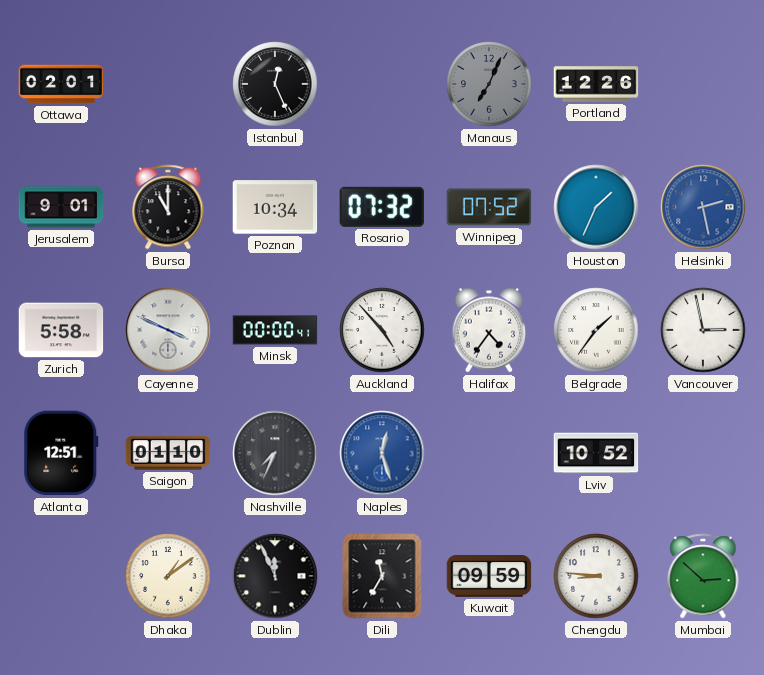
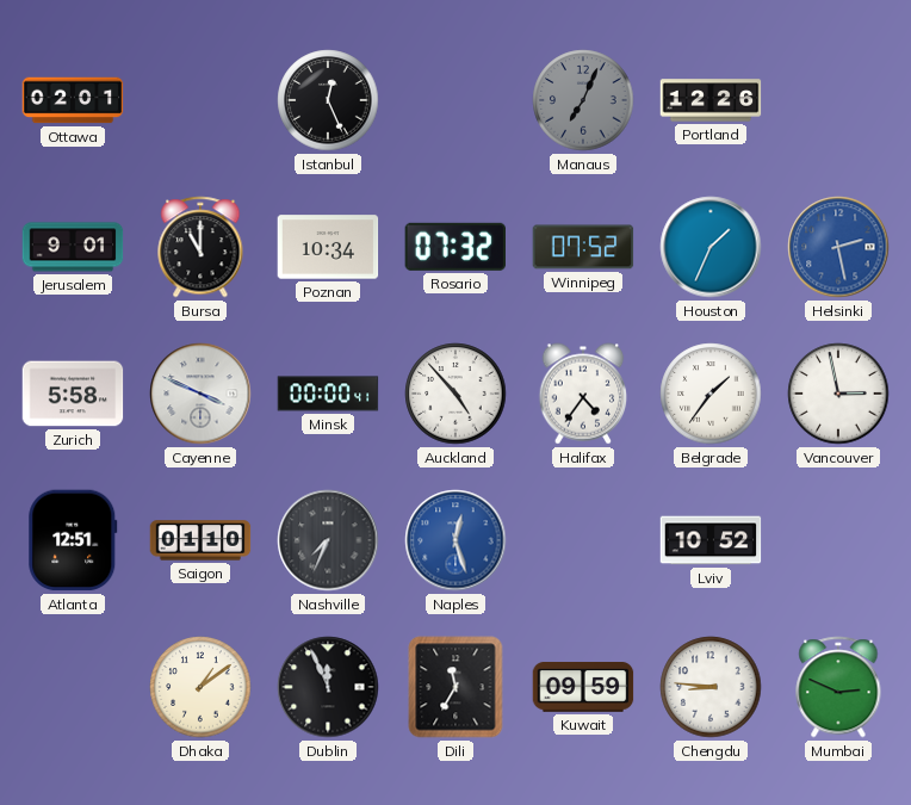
Mumbai: 2:52 -> 2:49 (838, 687)
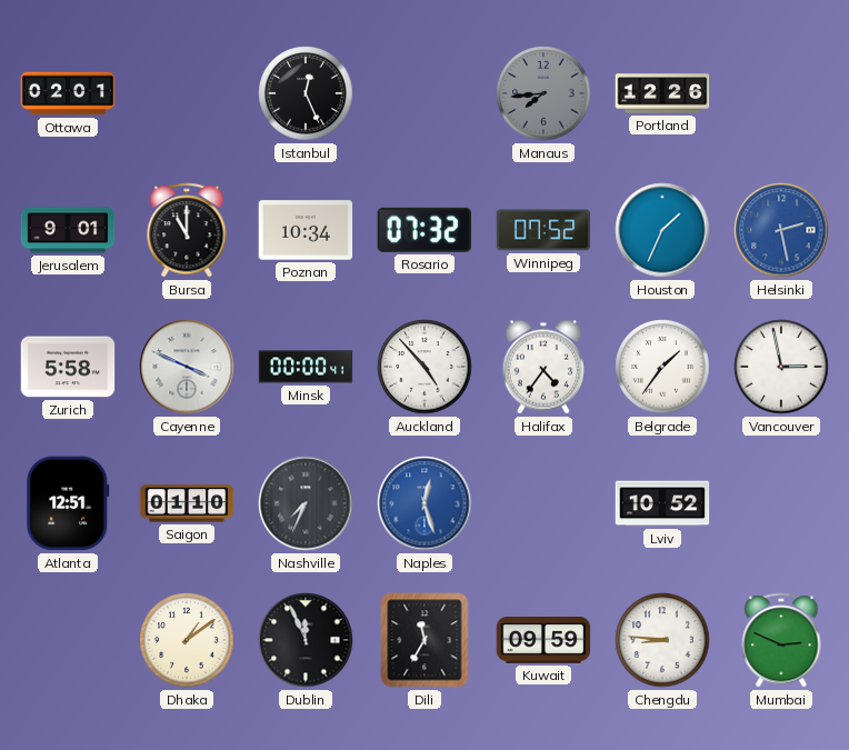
Manaus: 7:04 -> 7:44 (543, 93)
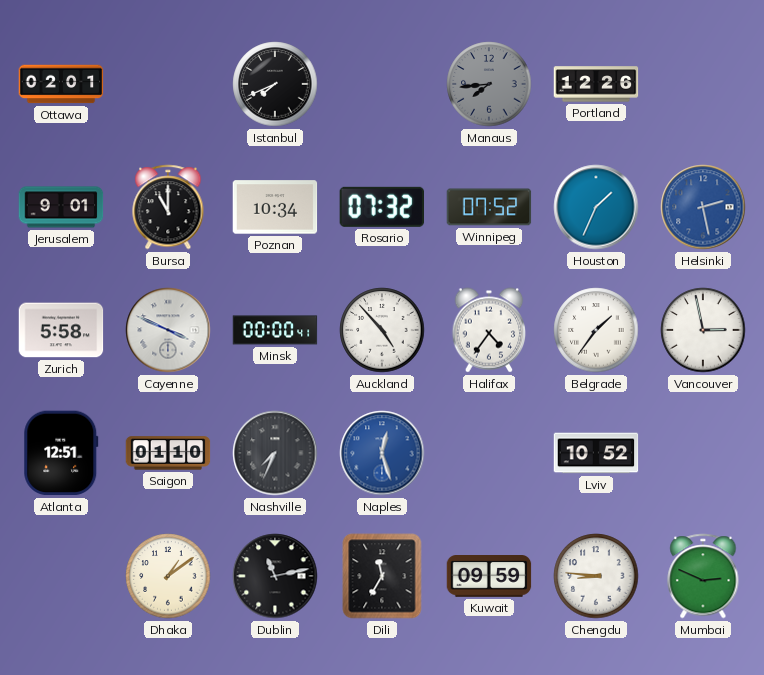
Istanbul: 12:26 -> 7:41 (275, 84)
Dublin: 11:56 -> 11:13 (275, 576)
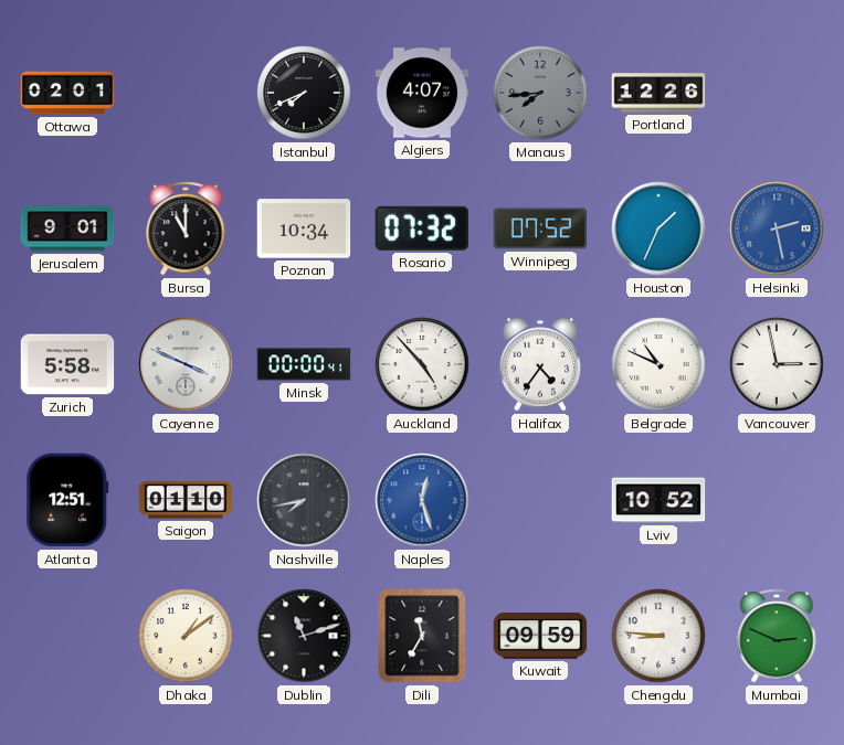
Algiers: none -> 4:07 (422, 93)
Belgrade: 1:36 -> 10:49 (658, 364)
Nashville: 7:34 -> 7:43 (304, 500)
Dublin: 11:13 -> 11:12 (304, 636)
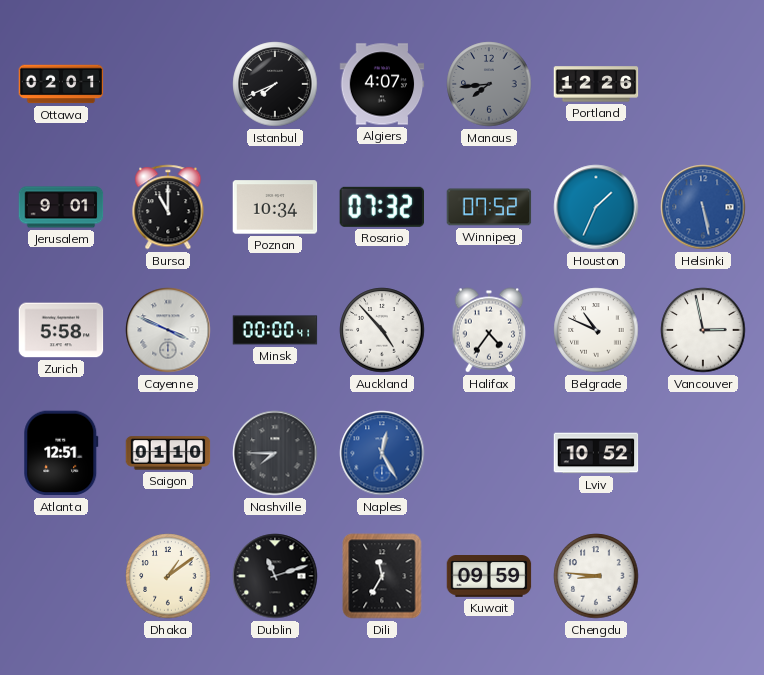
Helsinki: 2:28 -> 5:28 (703, 207)
Nashville: 7:43 -> 7:45 (275, 453)
Naples: 12:27 -> 12:25 (382, 453)
Mumbai: 2:49 -> none (777, 636)
